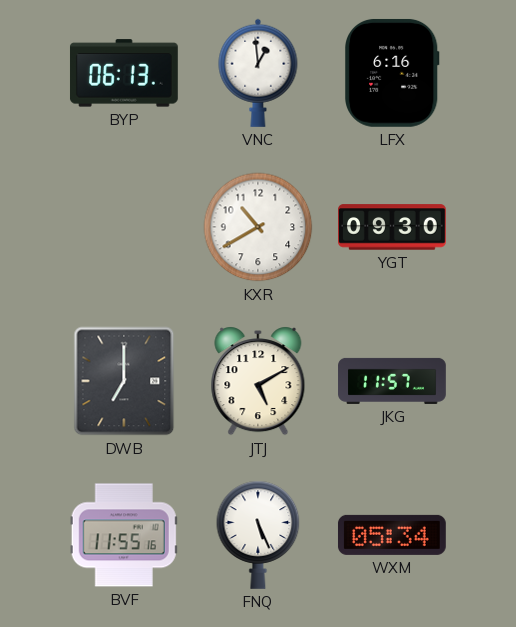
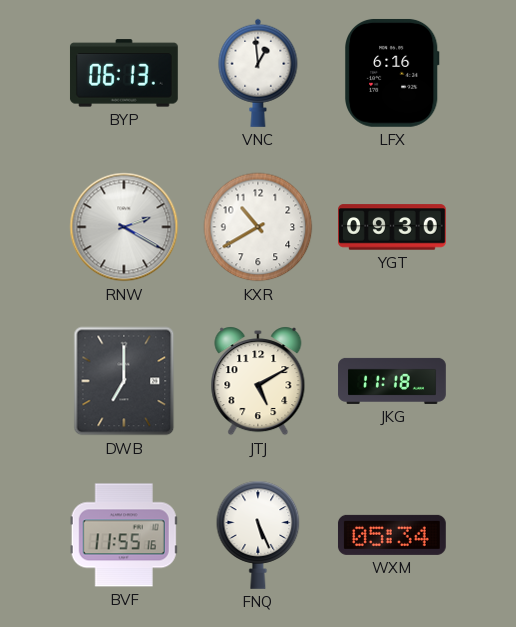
RNW: none -> 2:20 (124, 227)
JKG: 11:57 -> 11:18 (392, 381)
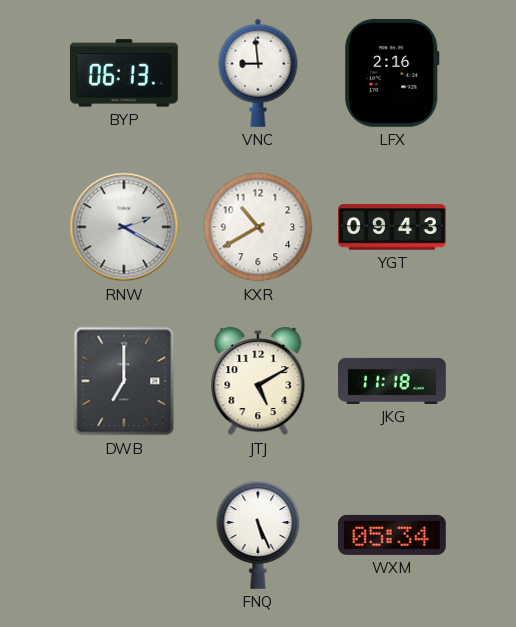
VNC: 12:59 -> 8:59 (258, 73)
LFX: 6:16 -> 2:16 (393, 73)
YGT: 09:30 -> 09:43 (393, 227)
BVF: 11:55 -> none (124, 535)
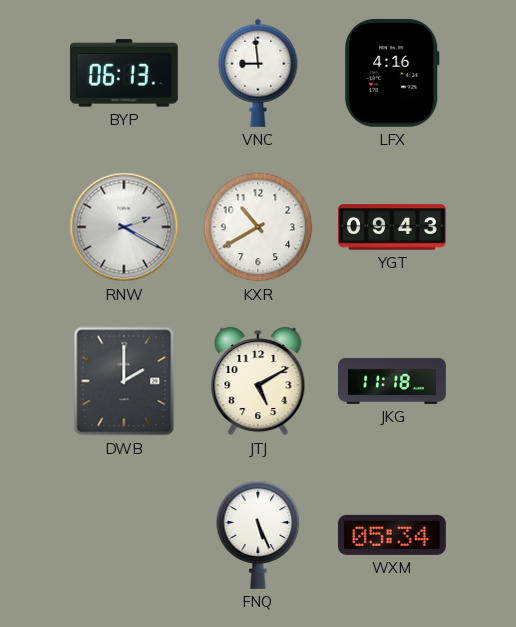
LFX: 2:16 -> 4:16 (393, 73)
DWB: 7:00 -> 2:00 (124, 381)
